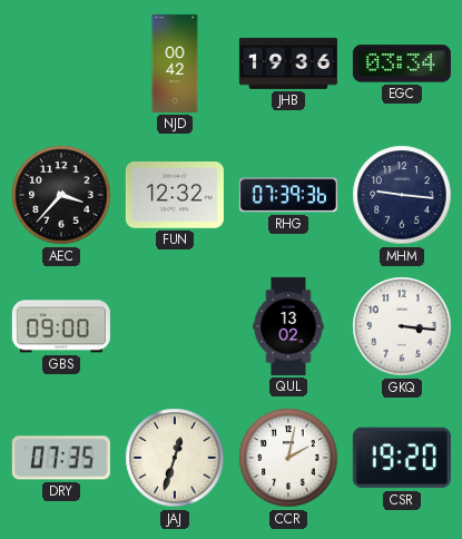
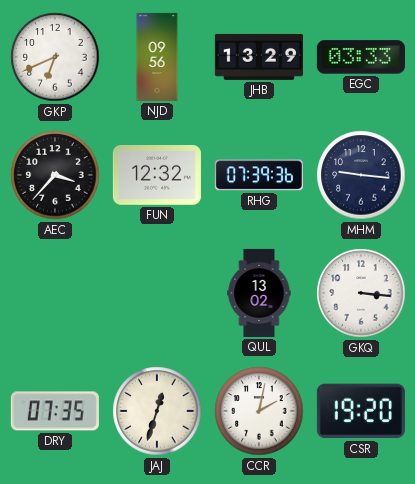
GKP: none -> 6:41 (55, 57)
NJD: 00:42 -> 09:56 (157, 57)
JHB: 19:36 -> 13:29 (259, 57)
EGC: 03:34 -> 03:33 (361, 57)
GBS: 09:00 -> none (61, 326)
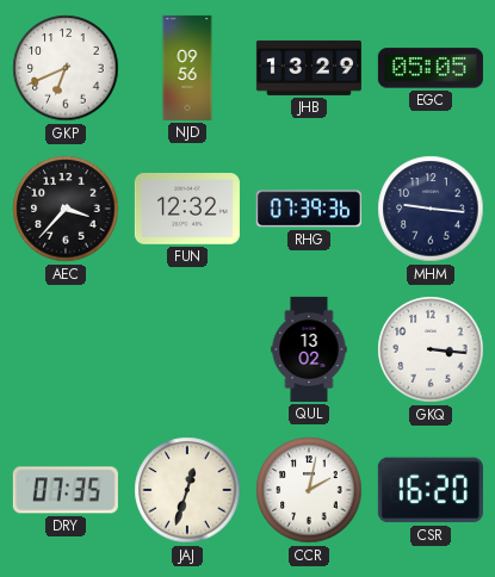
EGC: 03:33 -> 05:05 (431, 68)
CSR: 19:20 -> 16:20 (431, 490)
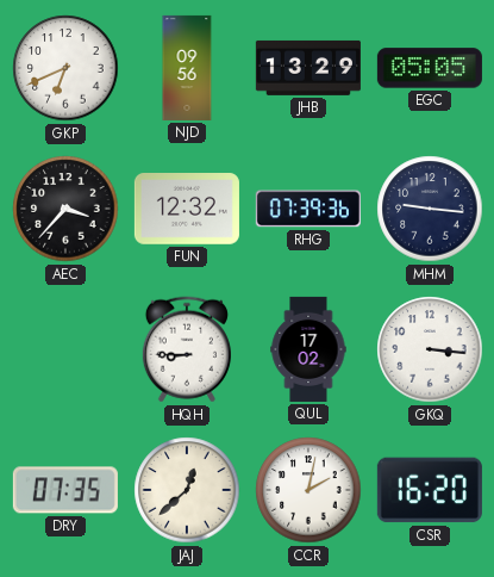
HQH: none -> 8:45 (187, 349)
QUL: 13:02 -> 17:02 (308, 349)
JAJ: 12:33 -> 12:38 (187, 490)
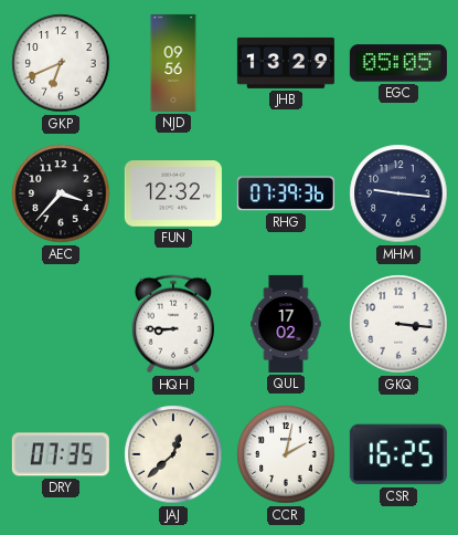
CSR: 16:20 -> 16:25 (398, 454)
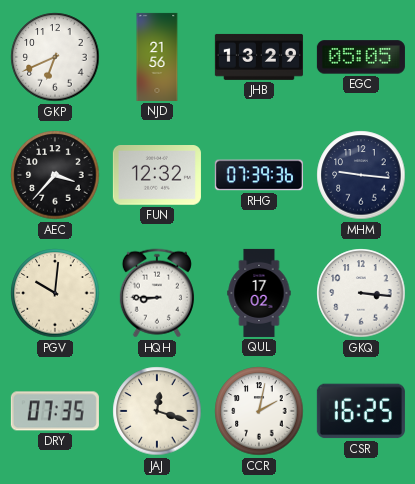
NJD: 09:56 -> 21:56 (157, 57)
PGV: none -> 10:01 (55, 293)
JAJ: 12:38 -> 12:18 (157, 411)
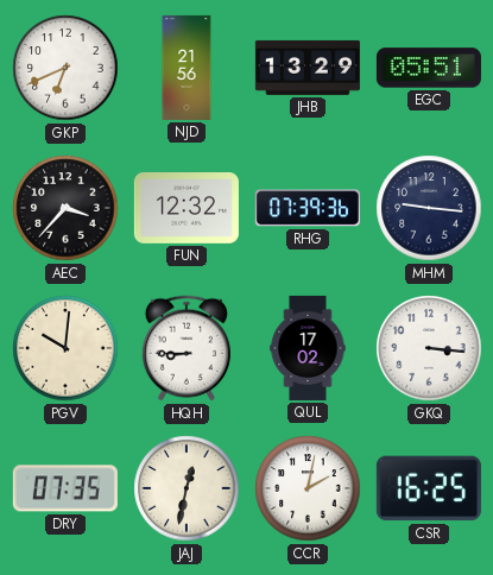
EGC: 05:05 -> 05:51 (429, 68)
JAJ: 12:18 -> 12:32 (187, 488)
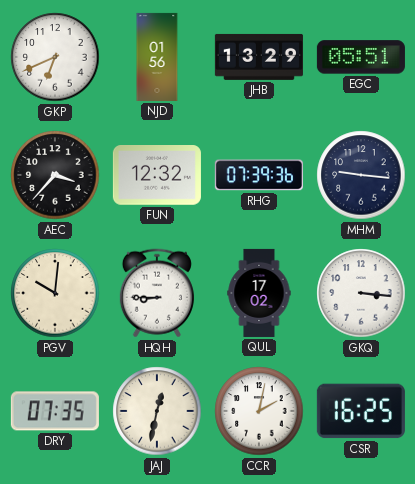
NJD: 21:56 -> 01:56 (157, 57)
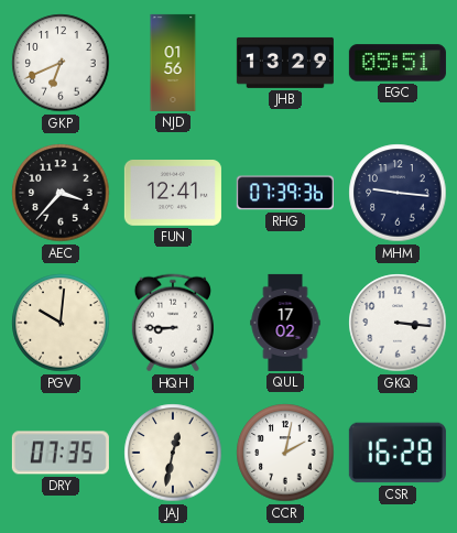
FUN: 12:32 -> 12:41 (173, 194)
CSR: 16:25 -> 16:28 (398, 453)
